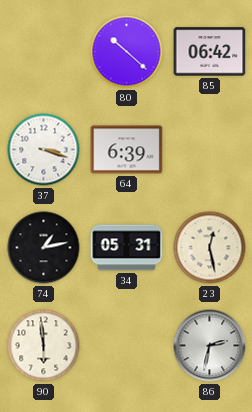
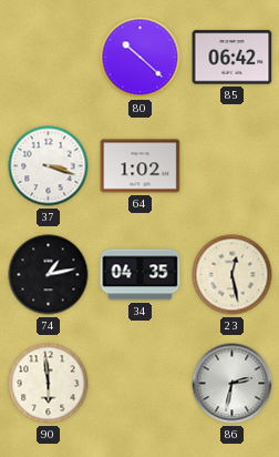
64: 6:39 -> 1:02 (141, 166)
34: 05:31 -> 04:35 (141, 275)
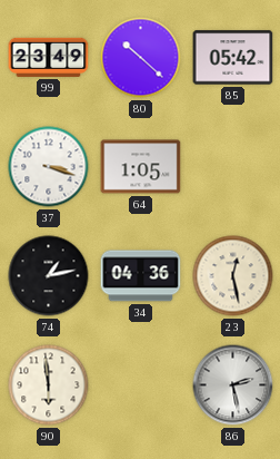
99: none -> 23:49 (49, 57)
85: 06:42 -> 05:42 (233, 58)
64: 1:02 -> 1:05 (141, 167)
34: 04:35 -> 04:36 (141, 276)
86: 2:32 -> 2:28 (233, 385)
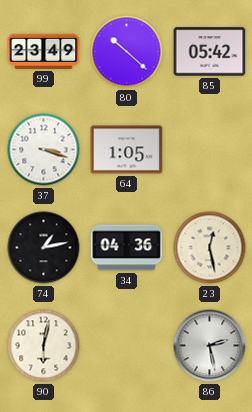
90: 5:59 -> 6:02 (44, 346)
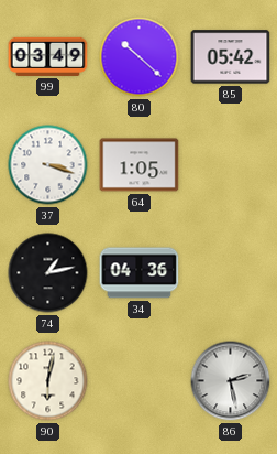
99: 23:49 -> 03:49 (48, 56)
23: 12:28 -> none (210, 248)
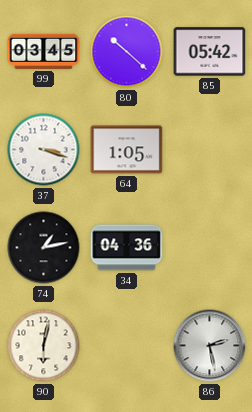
99: 03:49 -> 03:45 (44, 51)
